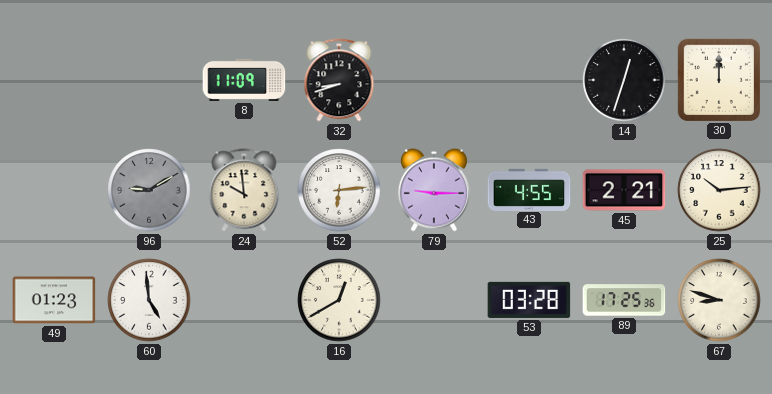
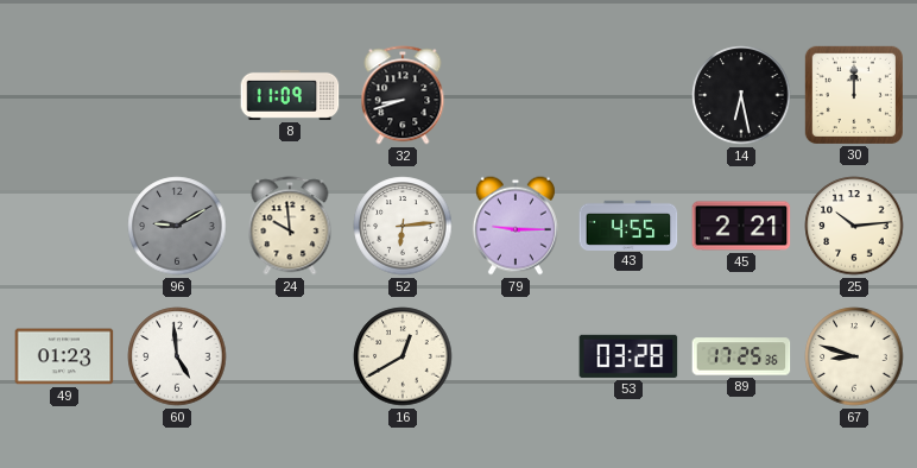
14: 12:33 -> 6:28 (741, 95)
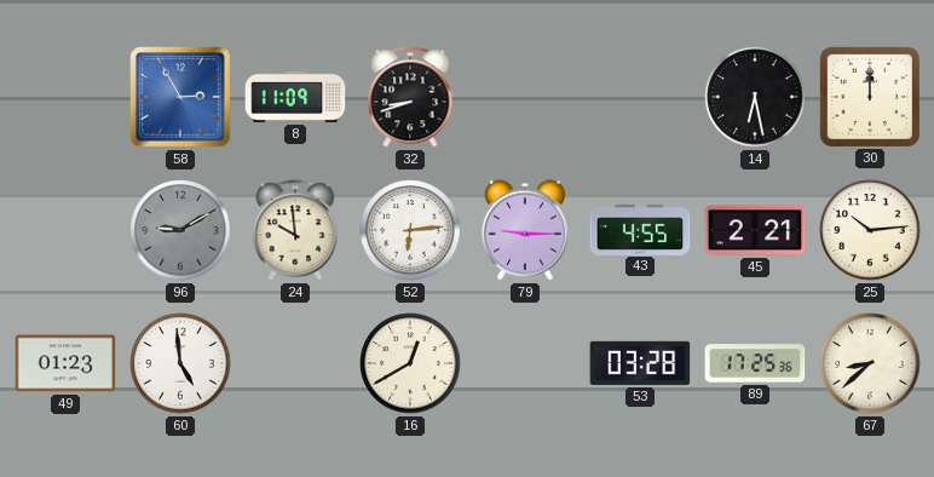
58: none -> 2:55 (180, 97)
67: 8:48 -> 8:38 (870, 363)
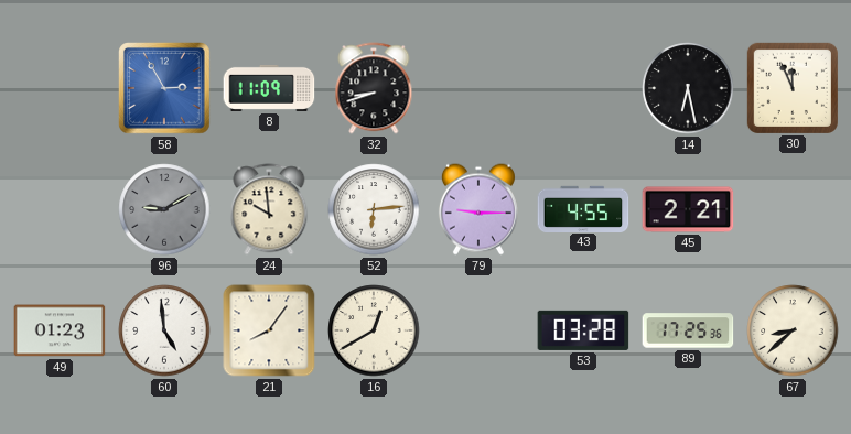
30: 12:00 -> 11:56 (793, 88)
25: 10:14 -> none (870, 230)
21: none -> 8:06 (269, 330)
